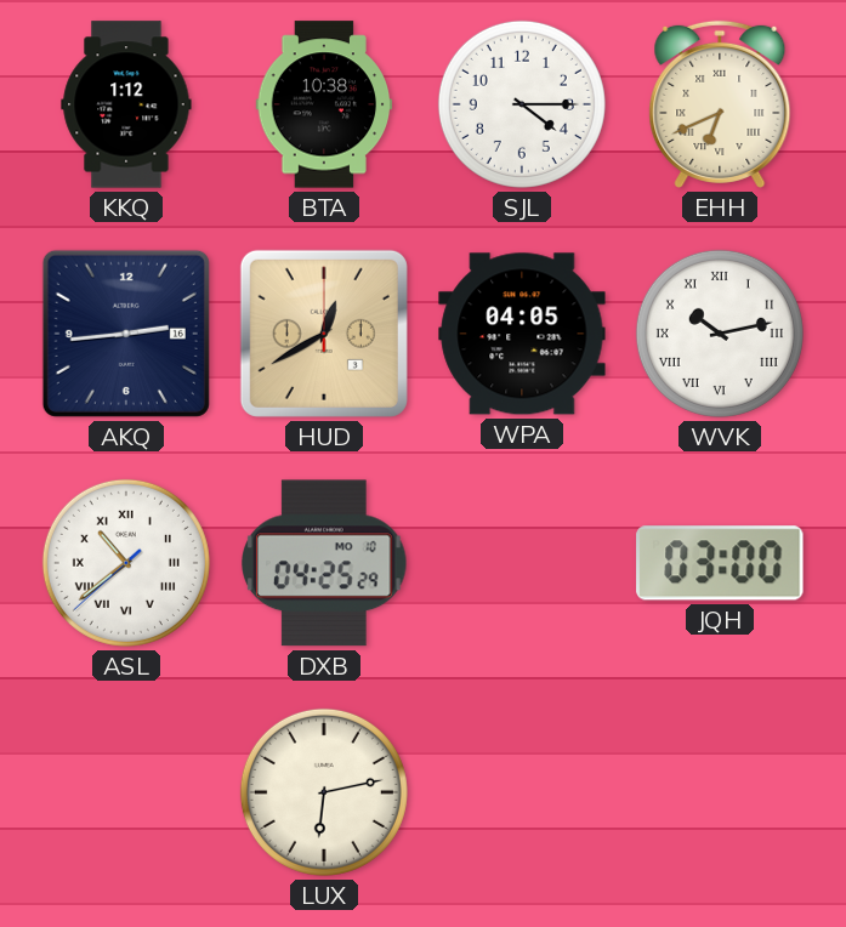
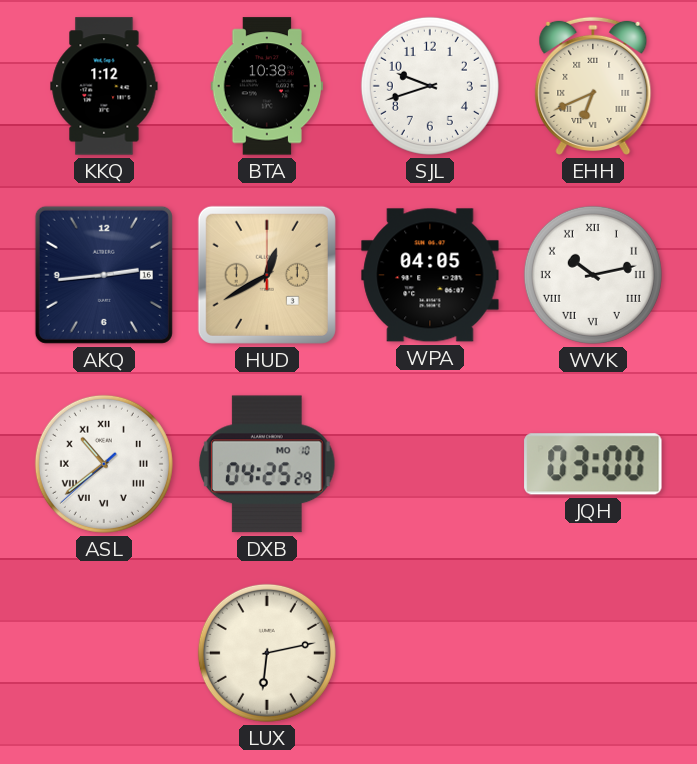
SJL: 4:15 -> 9:42 (430, 86)
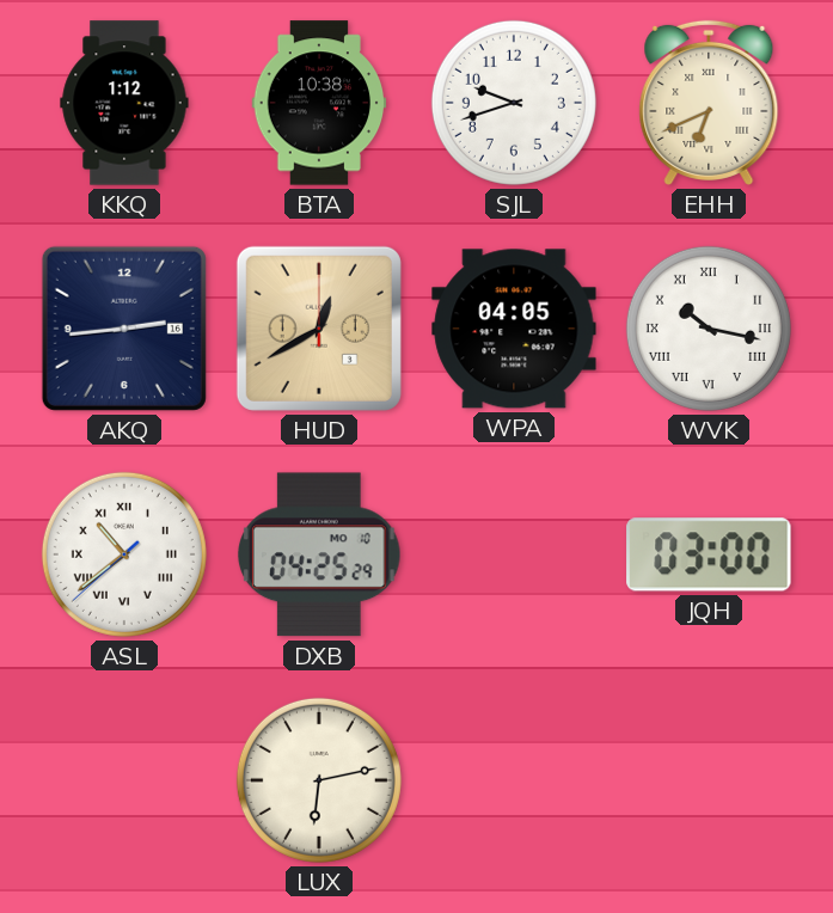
WVK: 10:13 -> 10:17 (709, 329)
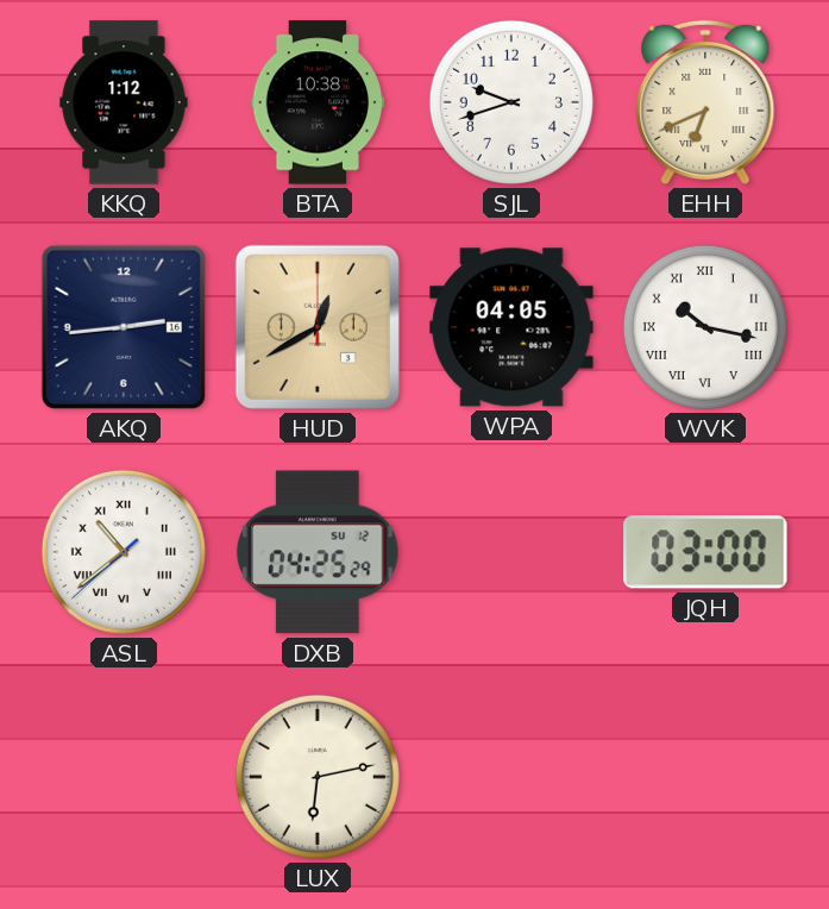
DXB date: MO 10 -> SU 12 (319, 552)
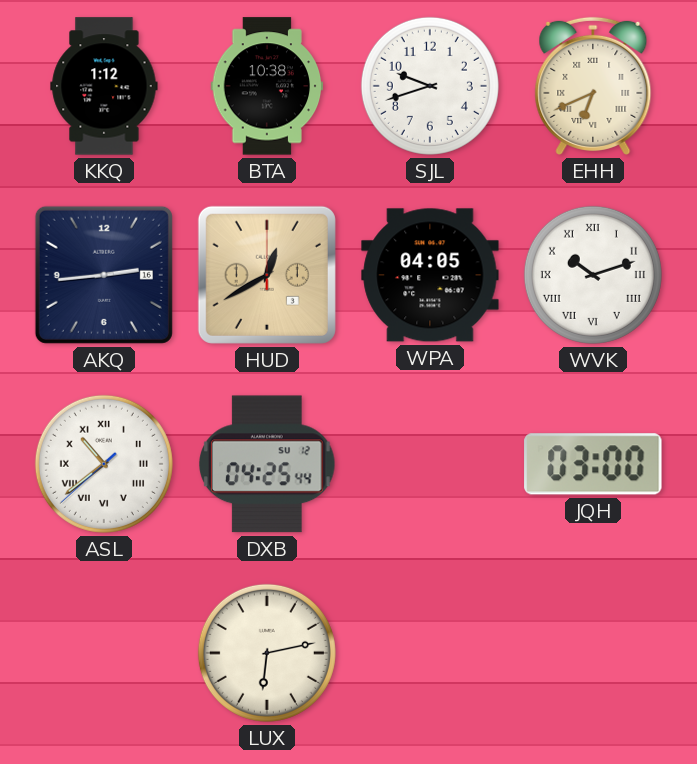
WVK: 10:17 -> 10:12 (593, 275)
DXB: 04:25:29 -> 04:25:44 (268, 464)
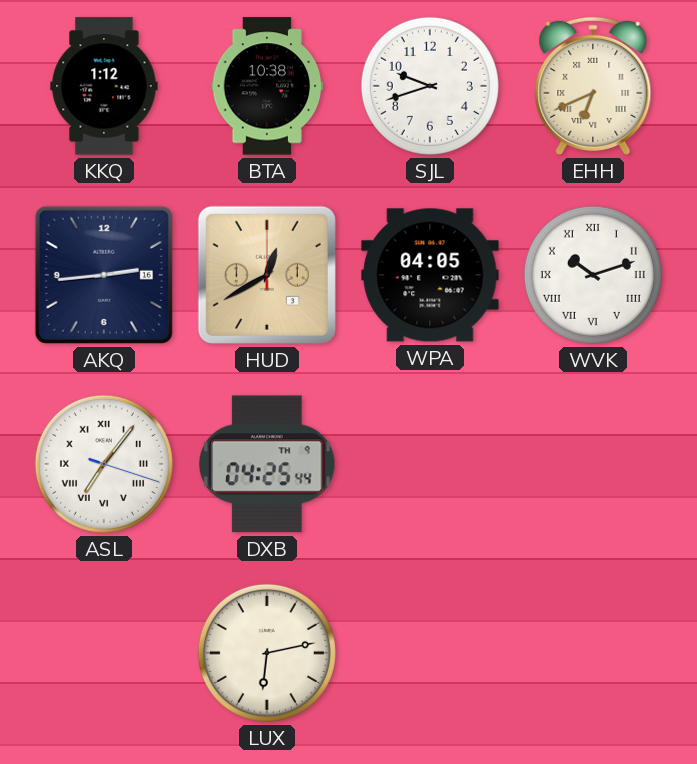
ASL: 10:38 -> 7:06 (104, 464)
DXB date: SU 12 -> TH 9 (268, 464)
JQH: 03:00 -> none (593, 464)
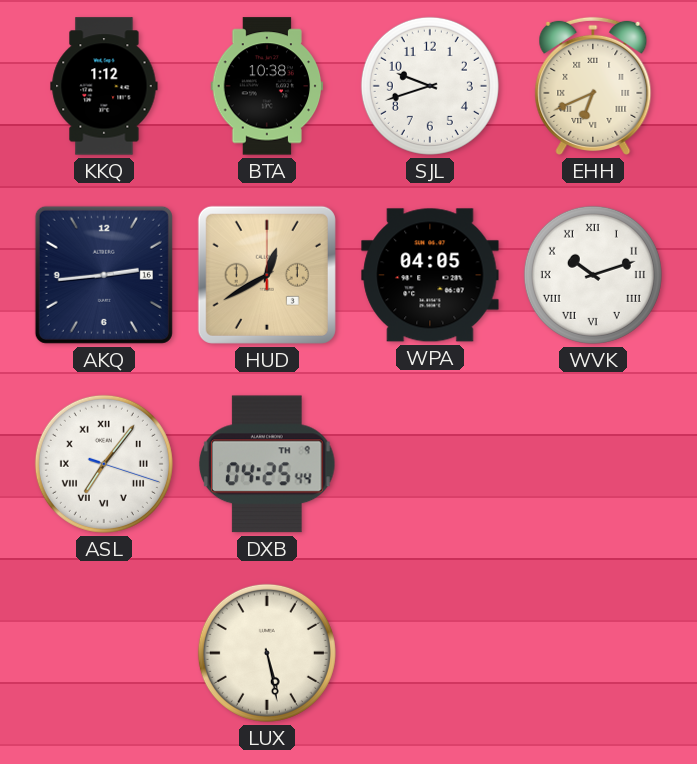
LUX: 6:13 -> 5:28 (267, 653)
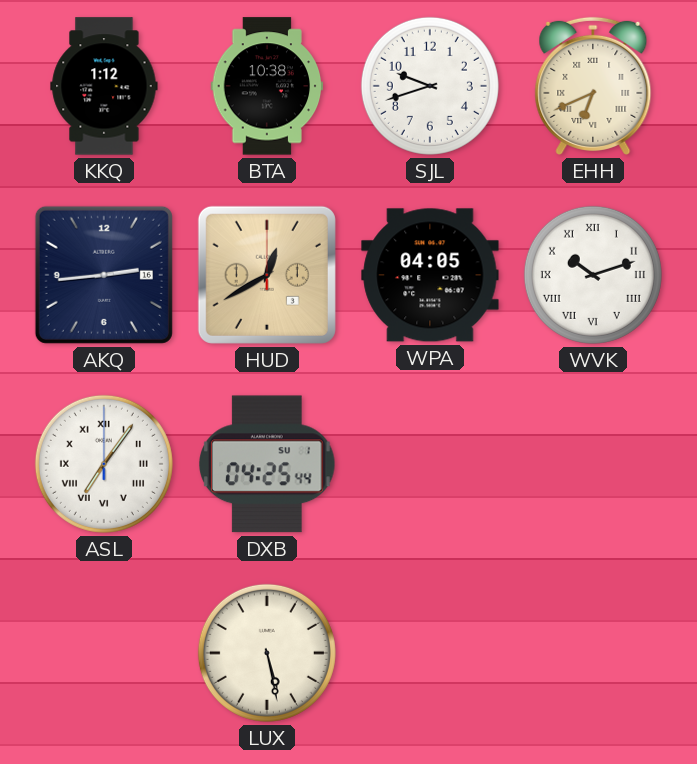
ASL: 7:06:18 -> 7:06:00 (104, 464)
DXB date: TH 9 -> SU 1 (268, 464)
